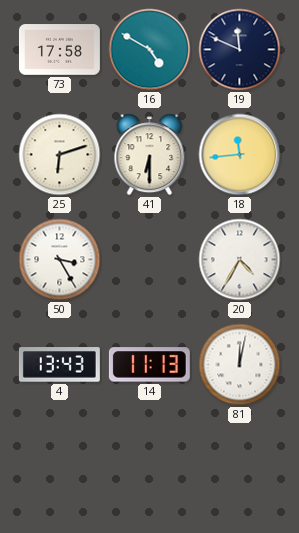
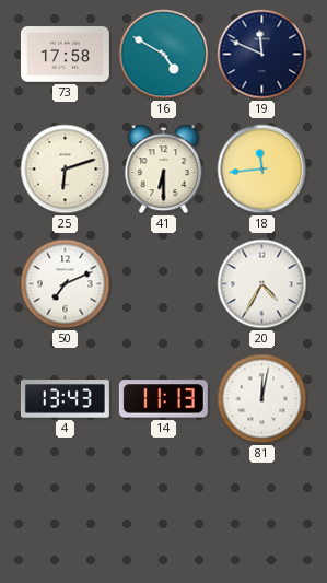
50: 3:25 -> 7:11 (66, 284)
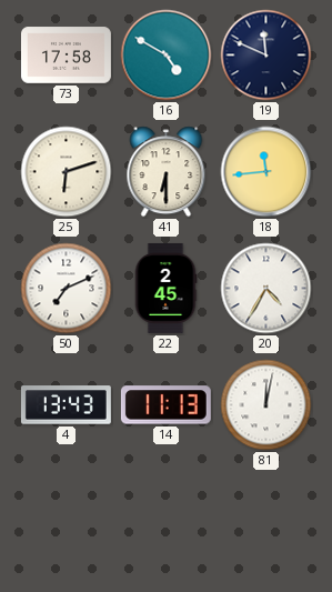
22: none -> 2:45 (165, 288)
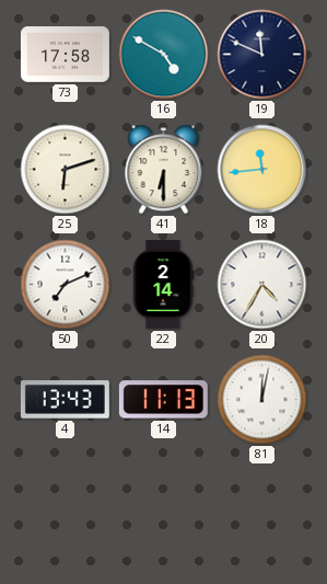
22: 2:45 -> 2:14 (163, 284)
